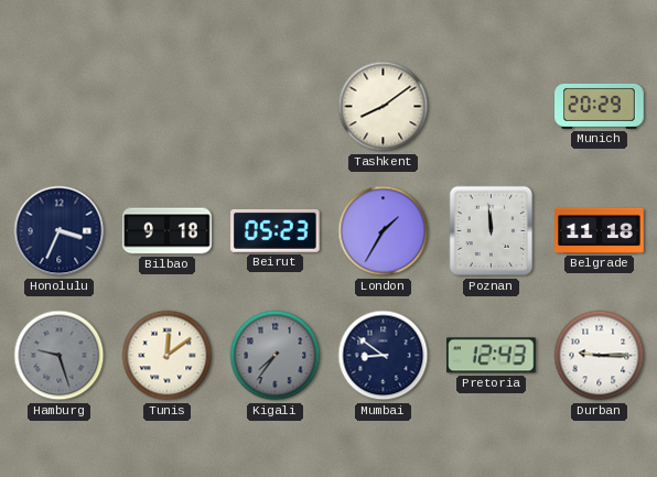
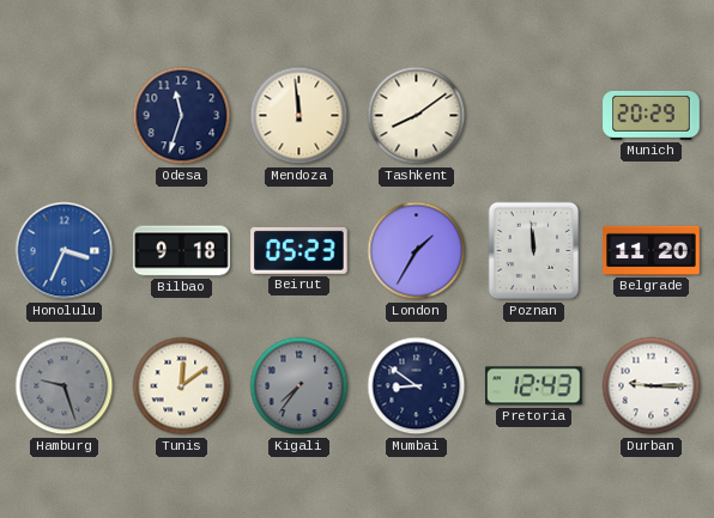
Odesa: none -> 11:33 (182, 116)
Mendoza: none -> 11:59 (299, 116)
Honolulu dial: navy -> blue (65, 251)
Belgrade: 11:18 -> 11:20 (652, 250)
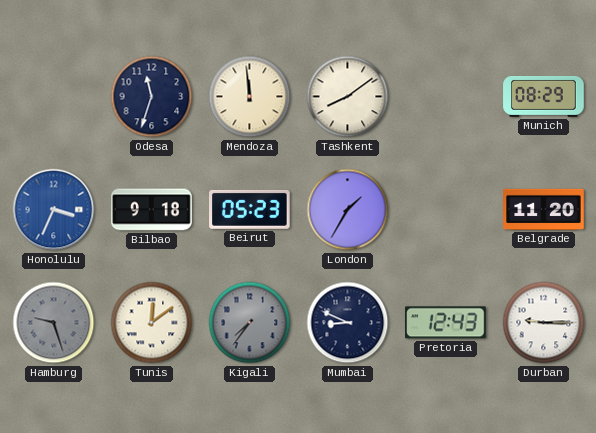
Munich: 20:29 -> 08:29 (544, 96)
Poznan: 11:59 -> none (533, 251)
Mumbai: 8:51 -> 8:49 (348, 323)
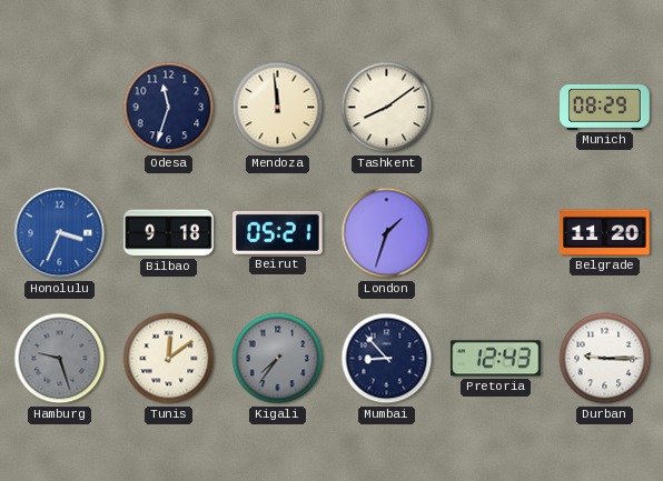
Beirut: 05:23 -> 05:21 (278, 232)
London: 1:35 -> 1:33 (387, 233)
Mumbai: 8:49 -> 8:53 (387, 359)
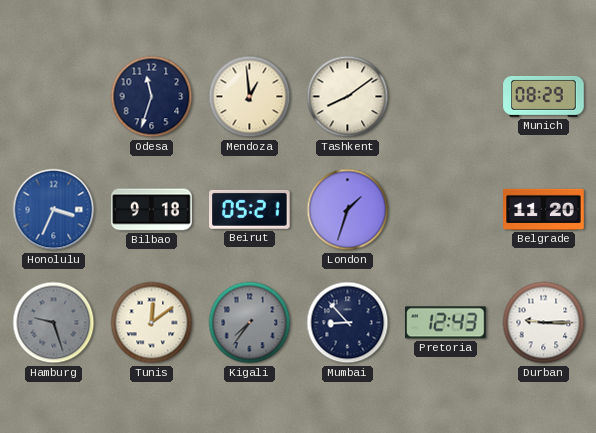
Mendoza: 11:59 -> 12:59 (250, 97)
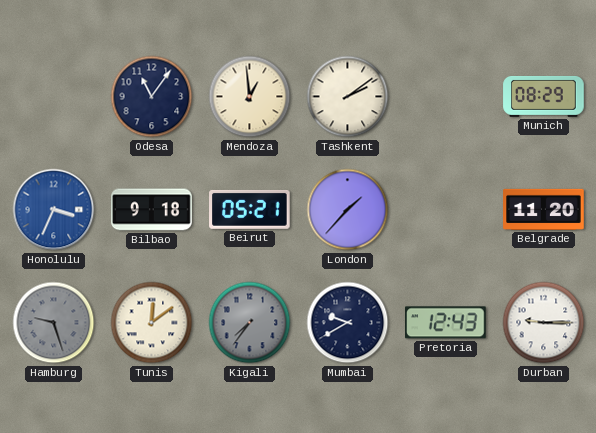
Odesa: 11:33 -> 11:06 (152, 97)
Tashkent: 8:09 -> 2:09 (348, 97)
London: 1:33 -> 1:37 (348, 210)
Mumbai: 8:53 -> 9:40 (348, 323)
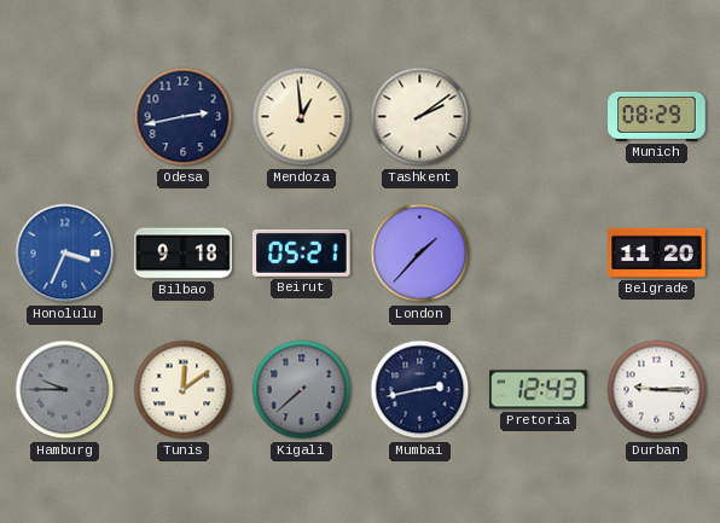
Odesa: 11:06 -> 2:43 (184, 117)
Hamburg: 9:27 -> 9:45 (65, 390)
Kigali: 7:36 -> 7:38 (302, 390)
Mumbai: 9:40 -> 2:43 (420, 390)
